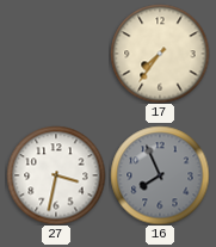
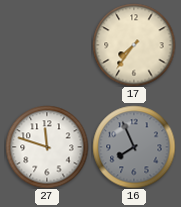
27: 3:32 -> 11:48 (47, 147)
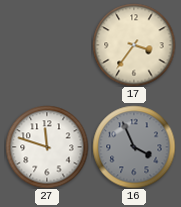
17: 7:36 -> 3:36 (134, 45)
16: 7:56 -> 3:56 (134, 147)
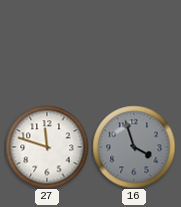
17: 3:36 -> none (134, 45)
16: 3:56 -> 3:57 (134, 147)
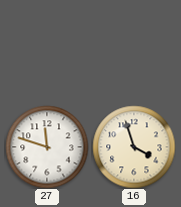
16 dial: grey -> cream (134, 147)
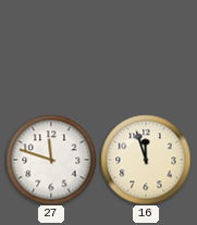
16: 3:57 -> 11:57 (146, 160)
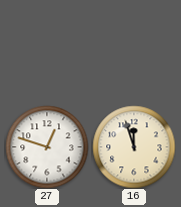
27: 11:48 -> 12:48 (47, 147)
